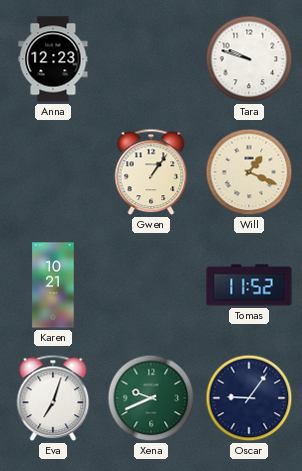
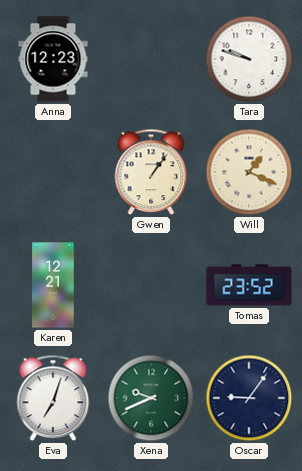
Karen: 10:21 -> 12:21 (53, 285)
Tomas: 11:52 -> 23:52 (249, 285)
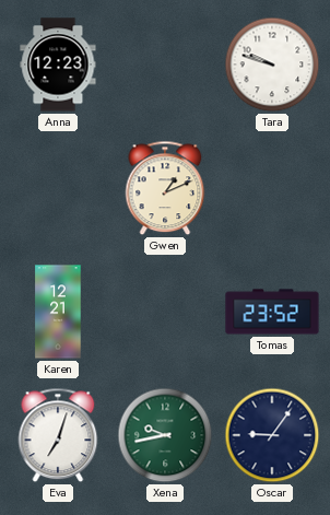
Gwen: 1:06 -> 1:11 (165, 188)
Will: 1:19 -> none (249, 172)
Xena: 9:41 -> 9:43 (165, 435)
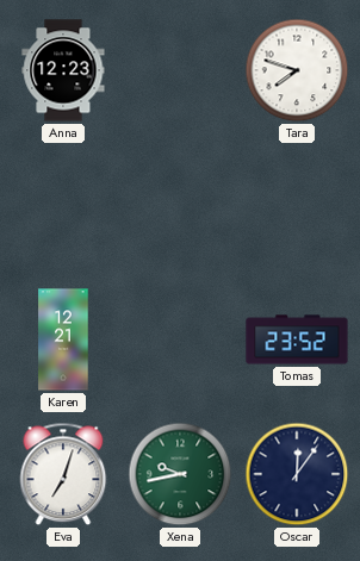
Tara: 9:48 -> 7:48 (297, 70)
Gwen: 1:11 -> none (165, 188)
Oscar: 9:06 -> 12:06 (297, 474)
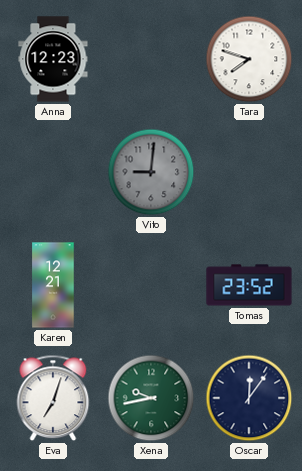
Vito: none -> 9:01 (151, 172)
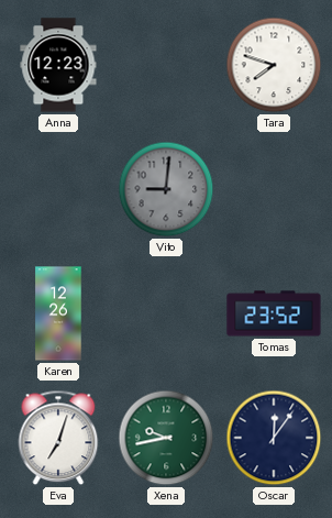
Karen: 12:21 -> 12:26 (58, 313)
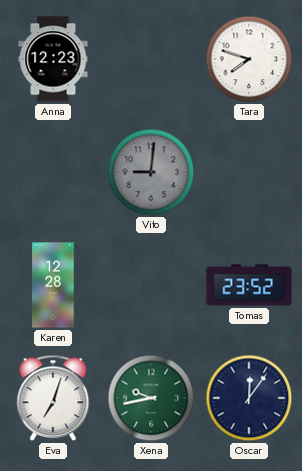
Karen: 12:26 -> 12:28 (53, 285)
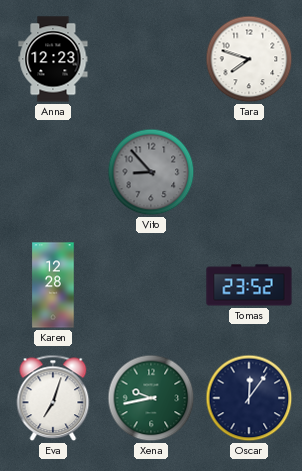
Vito: 9:01 -> 8:53 (151, 172)
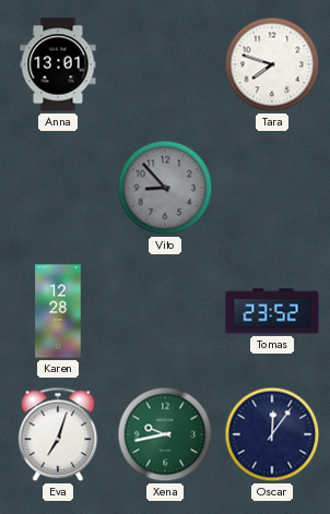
Anna: 12:23 -> 13:01 (58, 64)
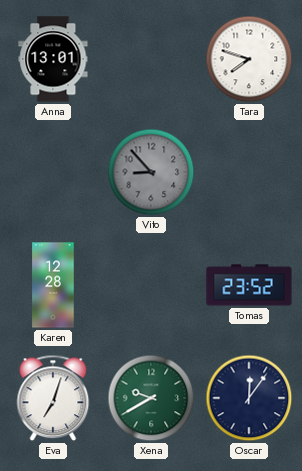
Xena: 9:43 -> 9:40 (151, 398)
